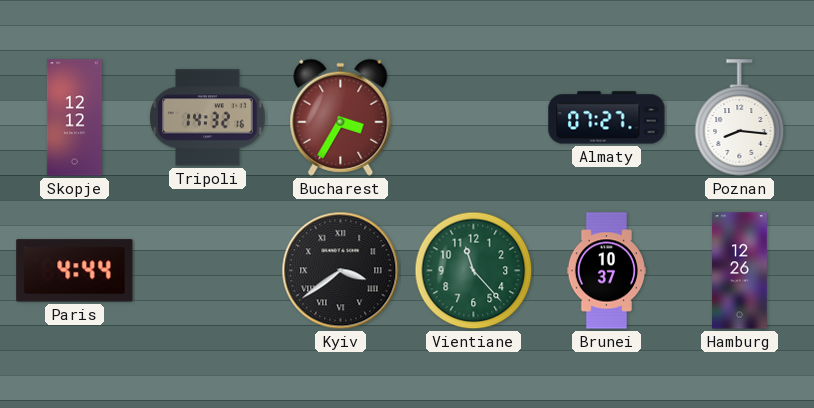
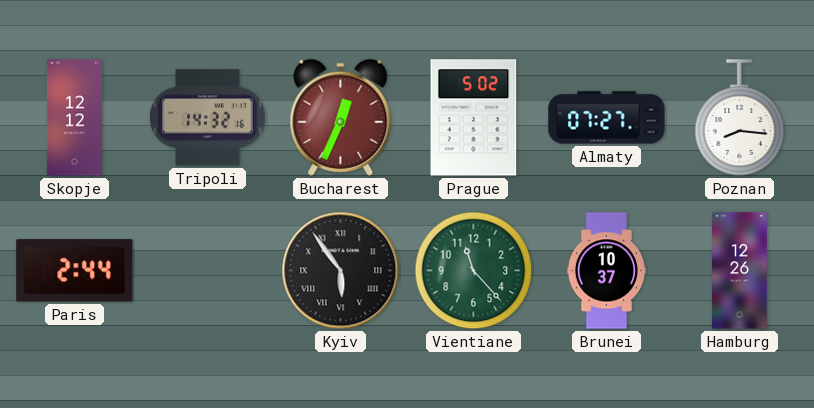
Bucharest: 3:35 -> 12:34 (341, 117)
Prague: none -> 5:02 (474, 118)
Paris: 4:44 -> 2:44 (75, 271)
Kyiv: 3:39 -> 5:54 (341, 271)
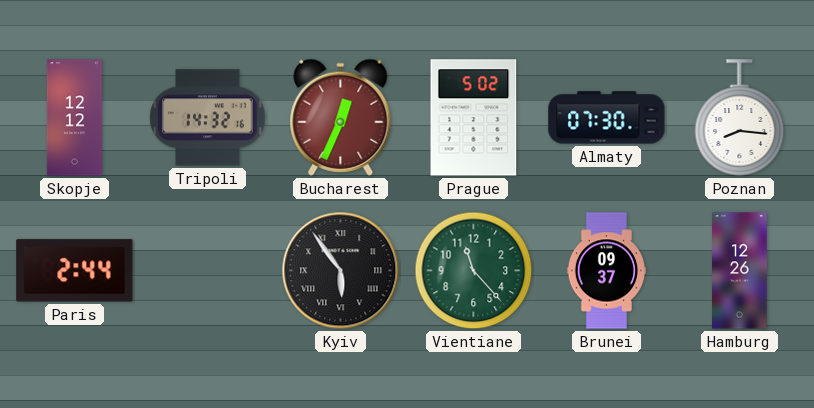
Almaty: 07:27 -> 07:30 (607, 118)
Brunei: 10:37 -> 09:37 (606, 271)
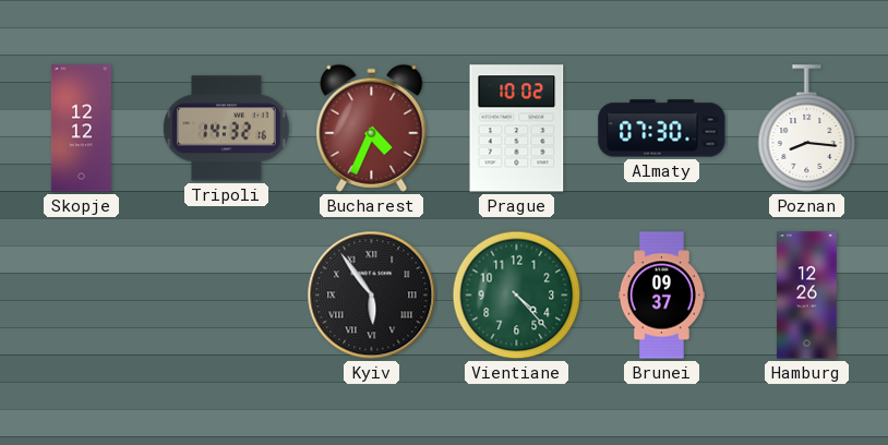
Bucharest: 12:34 -> 4:34 (372, 128)
Prague: 5:02 -> 10:02 (517, 129)
Paris: 2:44 -> none (75, 271)
Vientiane: 11:23 -> 4:23 (517, 296)
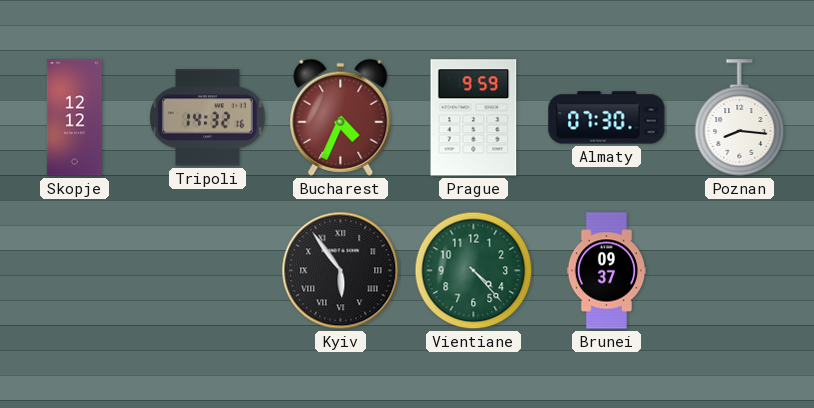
Prague: 10:02 -> 9:59 (474, 118)
Hamburg: 12:26 -> none (807, 296)
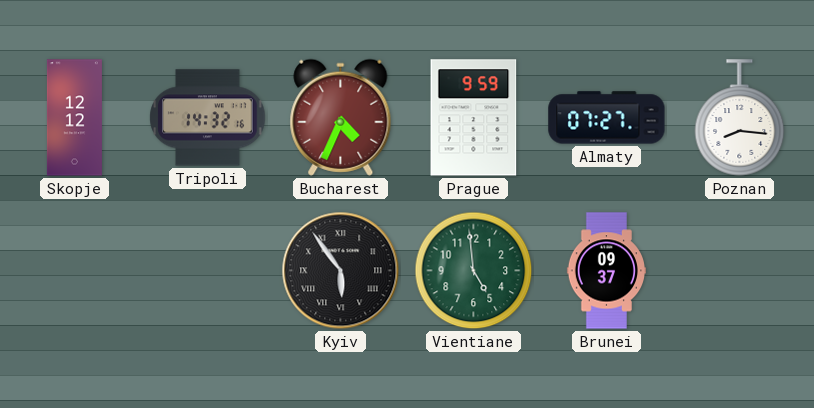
Almaty: 07:30 -> 07:27 (607, 118)
Vientiane: 4:23 -> 4:59 (474, 271)
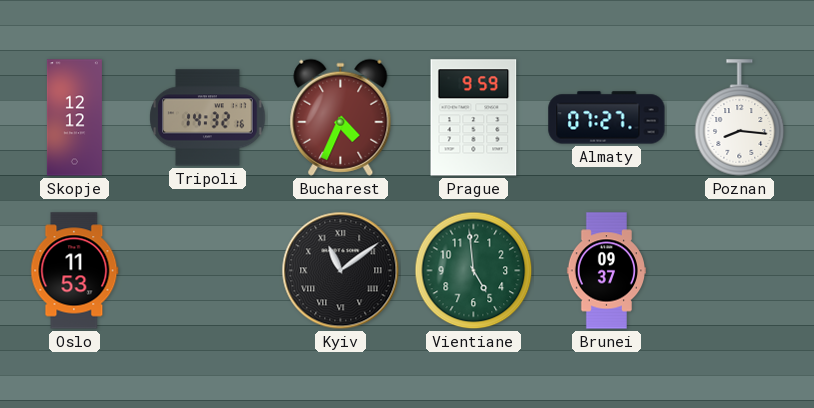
Oslo: none -> 11:53 (75, 271)
Kyiv: 5:54 -> 11:09 (341, 271)
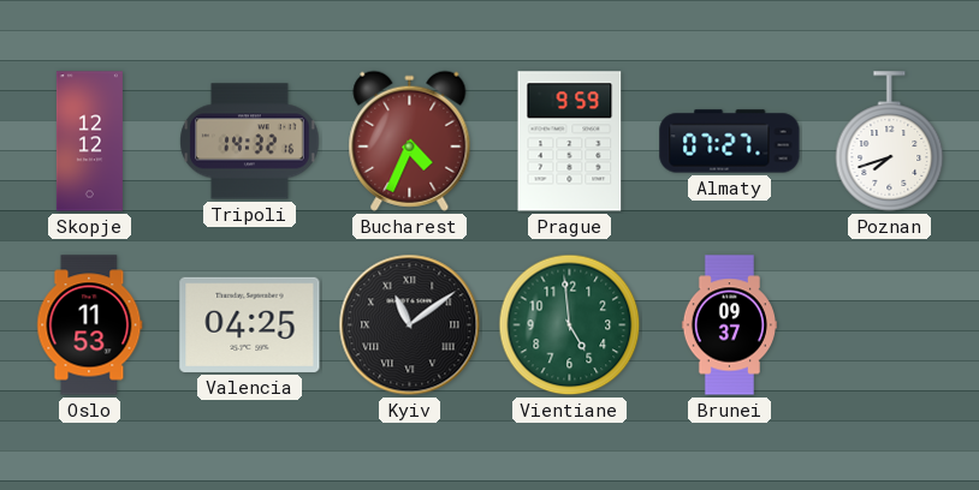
Poznan: 8:16 -> 7:42 (890, 142)
Valencia: none -> 04:25 (250, 324)
